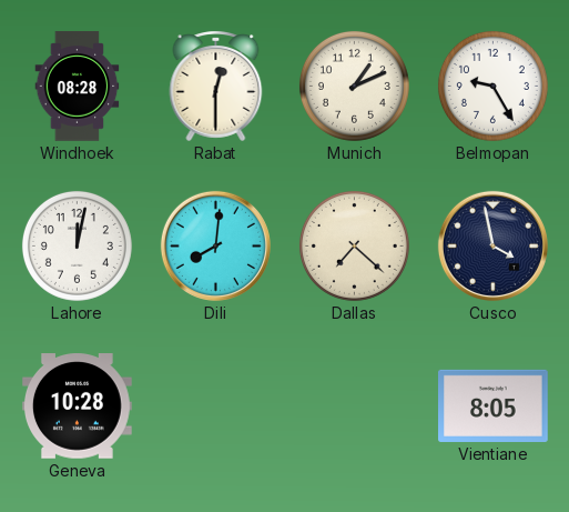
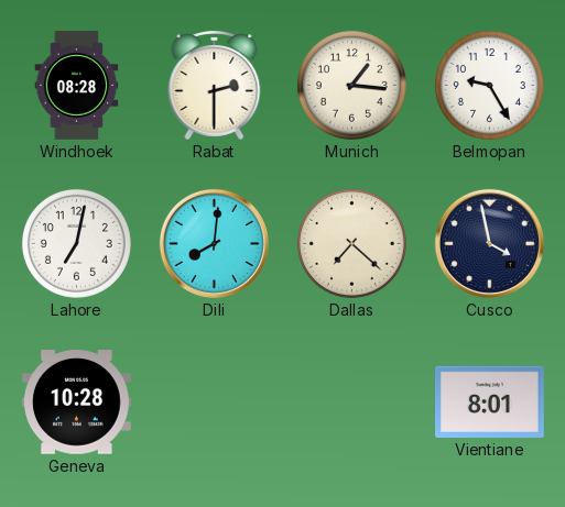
Rabat: 12:30 -> 2:30 (215, 86)
Munich: 1:11 -> 1:16 (351, 85)
Lahore: 12:02 -> 7:02 (76, 243)
Vientiane: 8:05 -> 8:01 (490, 401)
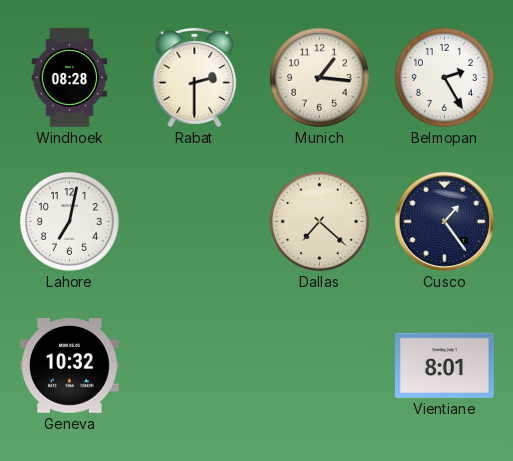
Belmopan: 9:25 -> 2:25 (444, 77)
Dili: 8:01 -> none (214, 243)
Cusco: 3:58 -> 1:24 (444, 221)
Geneva: 10:28 -> 10:32 (70, 366)
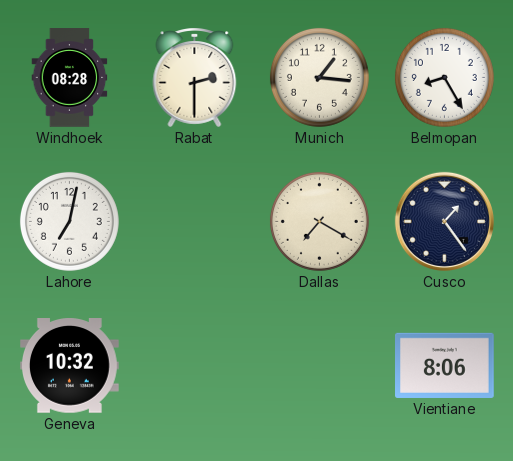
Belmopan: 2:25 -> 8:25 (444, 77)
Dallas: 7:22 -> 7:20 (319, 221)
Vientiane: 8:01 -> 8:06 (445, 365)
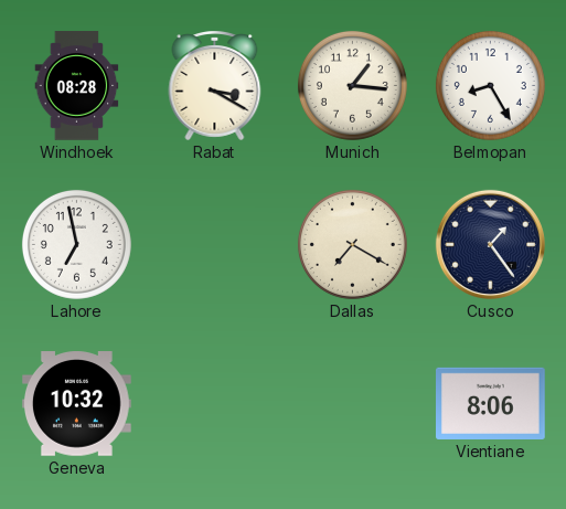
Rabat: 2:30 -> 3:20 (215, 86)
Lahore: 7:02 -> 6:58 (76, 244)
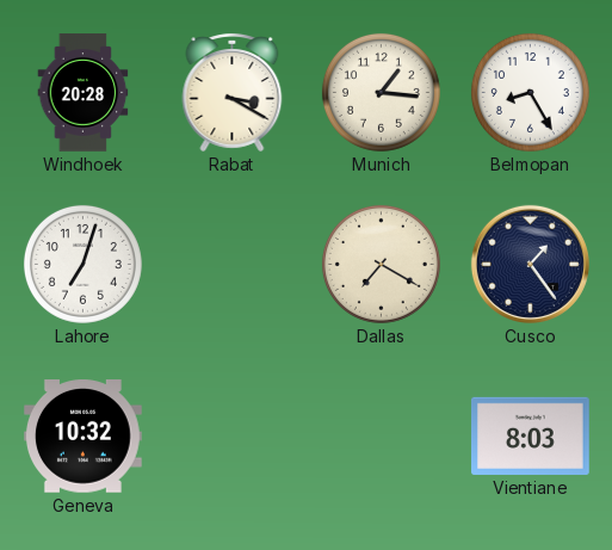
Windhoek: 08:28 -> 20:28 (84, 93)
Lahore: 6:58 -> 7:03 (82, 264)
Vientiane: 8:06 -> 8:03 (531, 435)
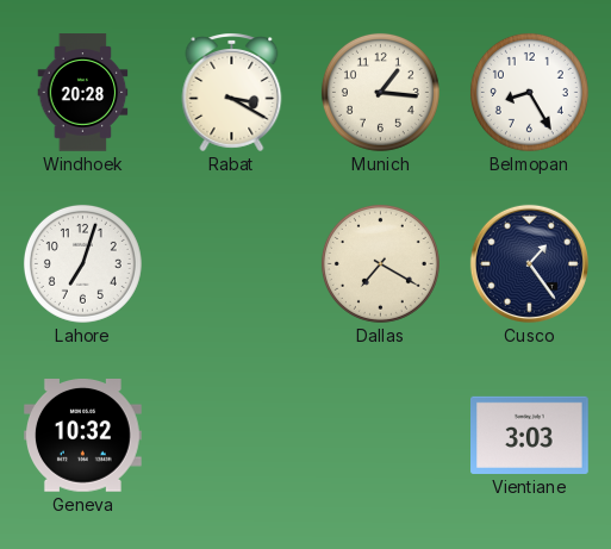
Vientiane: 8:03 -> 3:03 (530, 435)
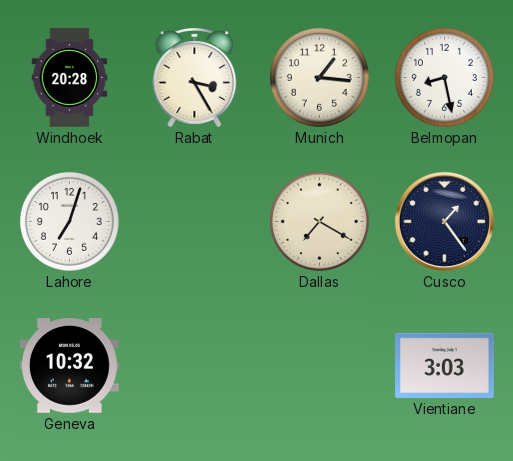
Rabat: 3:20 -> 3:25 (195, 78)
Belmopan: 8:25 -> 8:28 (444, 77)
